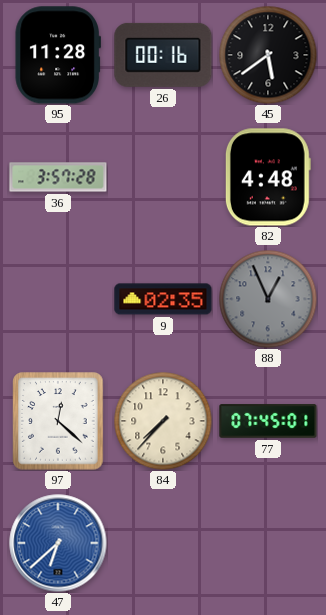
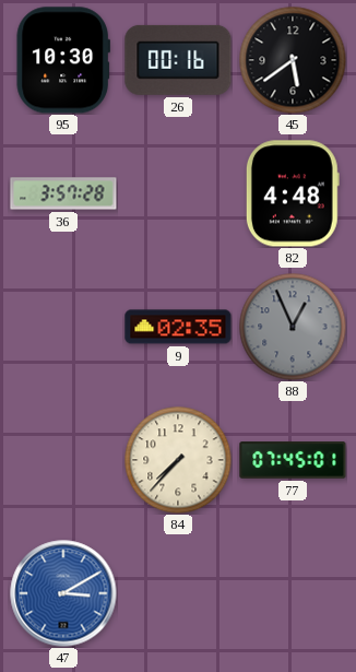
95: 11:28 -> 10:30 (62, 60)
97: 12:22 -> none (58, 421)
47: 6:38 -> 3:10 (63, 593)
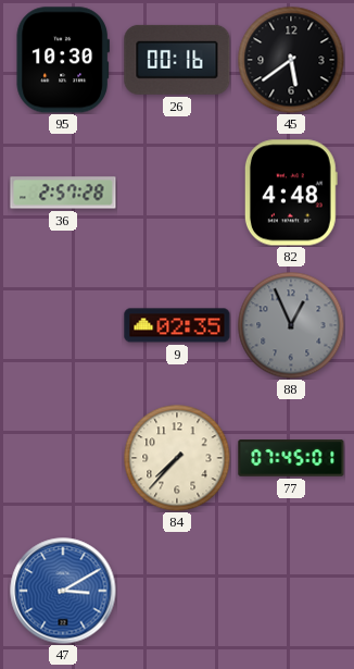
36: 3:57 -> 2:57 (63, 193)
